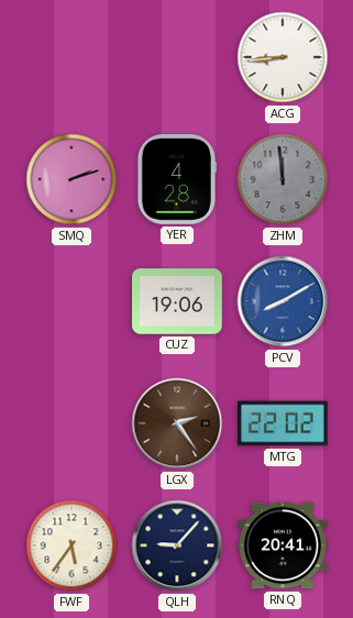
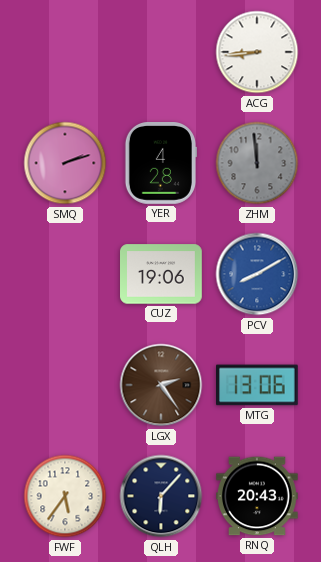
MTG: 22:02 -> 13:06 (258, 385)
QLH: 9:07 -> 6:07 (161, 496)
RNQ: 20:41 -> 20:43 (258, 496)
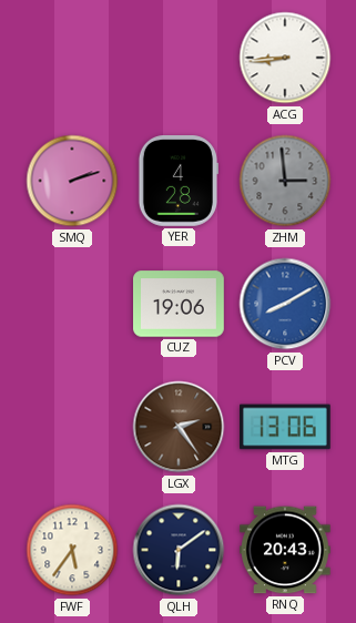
ZHM: 11:59 -> 2:59 (285, 181)
QLH: 6:07 -> 6:09 (179, 550)
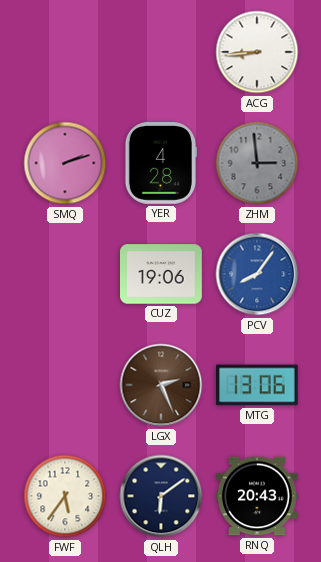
PCV: 8:10 -> 8:06 (257, 274)
LGX: 2:24 -> 2:26 (161, 385)
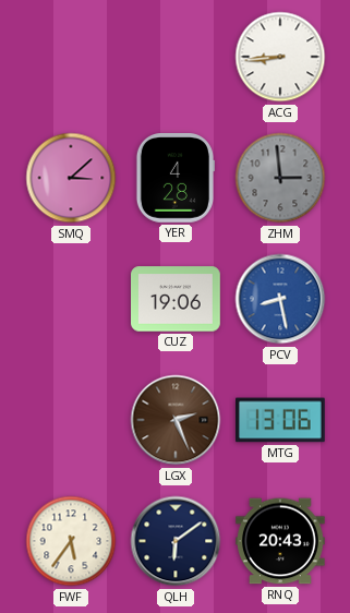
SMQ: 2:12 -> 3:08 (71, 178)
PCV: 8:06 -> 8:28 (280, 299)
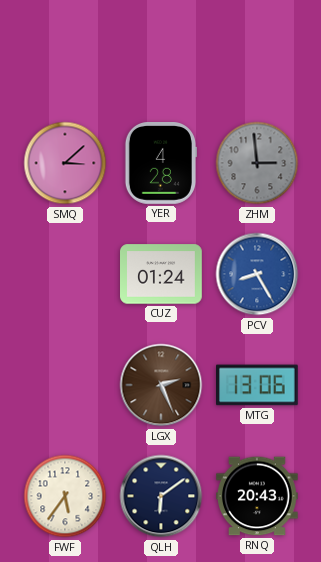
ACG: 8:44 -> none (280, 57)
CUZ: 19:06 -> 01:24 (162, 274)
PCV: 8:28 -> 8:25 (257, 274)
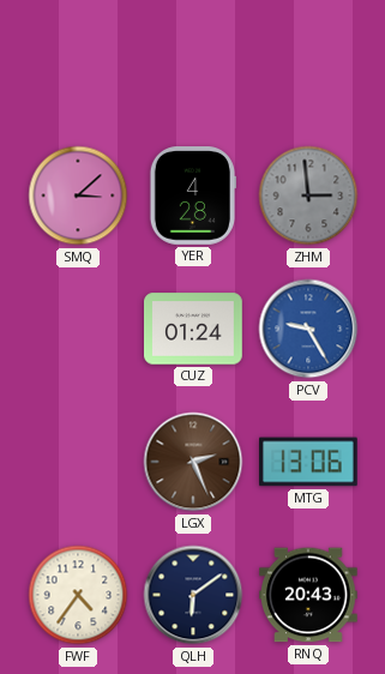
PCV: 8:25 -> 9:25 (308, 329)
FWF: 5:36 -> 4:36 (78, 595)
